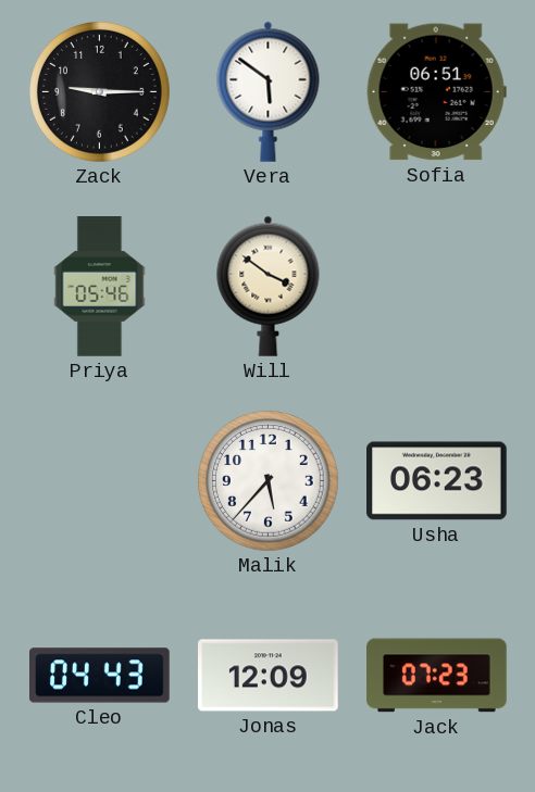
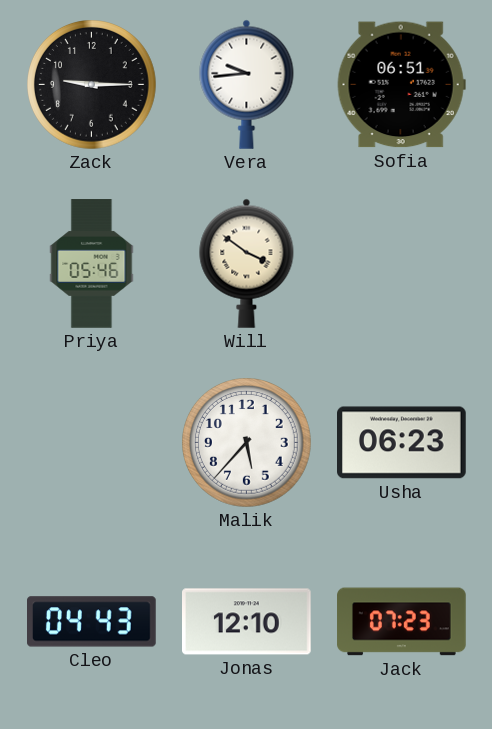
Vera: 5:51 -> 9:44 (247, 84)
Jonas: 12:09 -> 12:10 (247, 622)
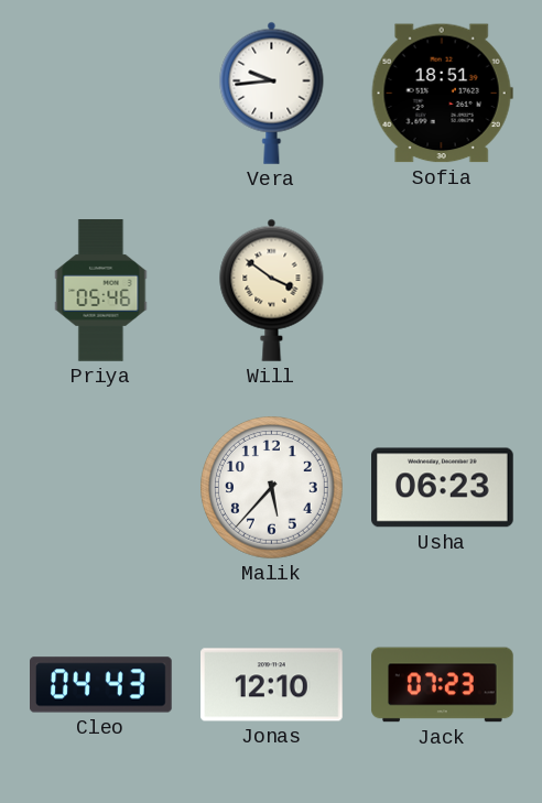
Zack: 9:15 -> none (92, 85)
Sofia: 06:51 -> 18:51 (442, 94)
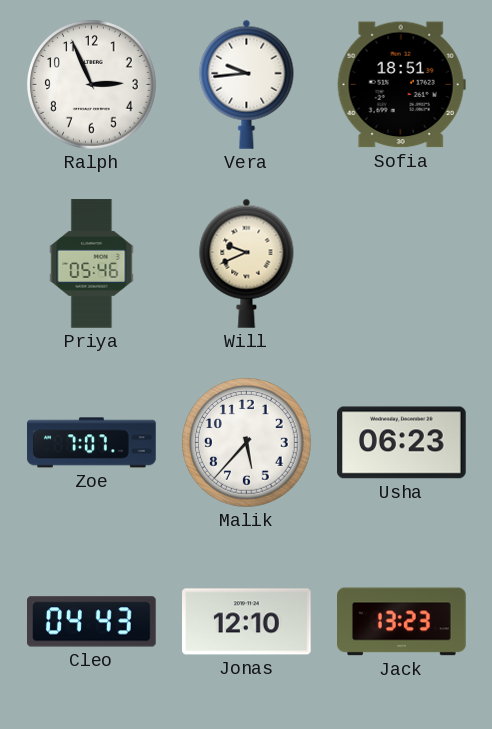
Ralph: none -> 2:56 (92, 85)
Will: 3:51 -> 9:41 (247, 263)
Zoe: none -> 7:07 (92, 443)
Jack: 07:23 -> 13:23 (402, 622)
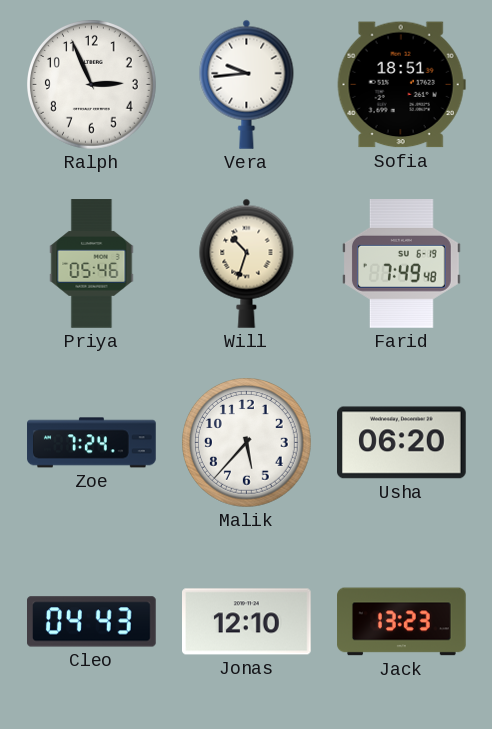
Will: 9:41 -> 10:33 (247, 263)
Farid: none -> 7:49 (401, 264)
Zoe: 7:07 -> 7:24 (92, 443)
Usha: 06:23 -> 06:20 (402, 443)
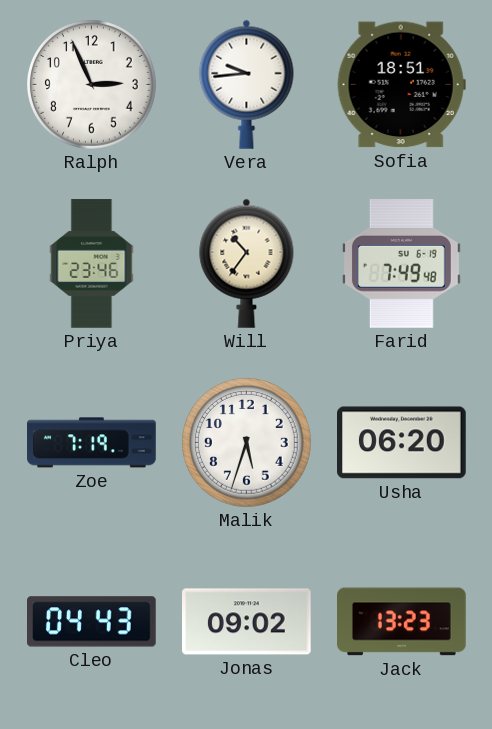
Priya: 05:46 -> 23:46 (92, 264)
Will: 10:33 -> 10:36 (247, 263)
Zoe: 7:24 -> 7:19 (92, 443)
Malik: 5:37 -> 5:33 (247, 443)
Jonas: 12:10 -> 09:02 (247, 622)
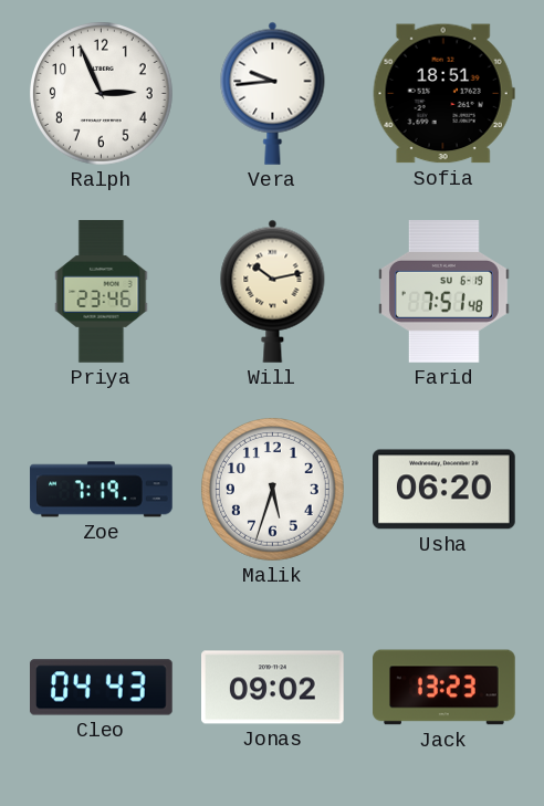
Will: 10:36 -> 10:13 (273, 291)
Farid: 7:49 -> 7:51 (443, 292)
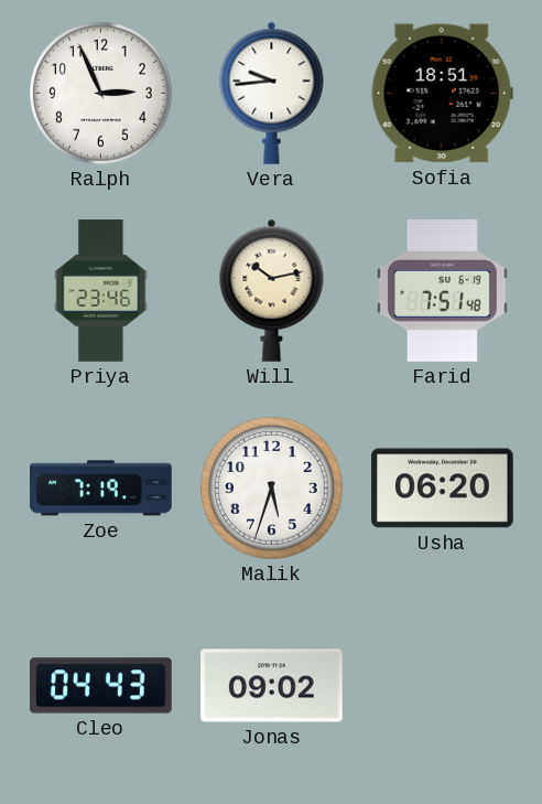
Jack: 13:23 -> none (444, 688)
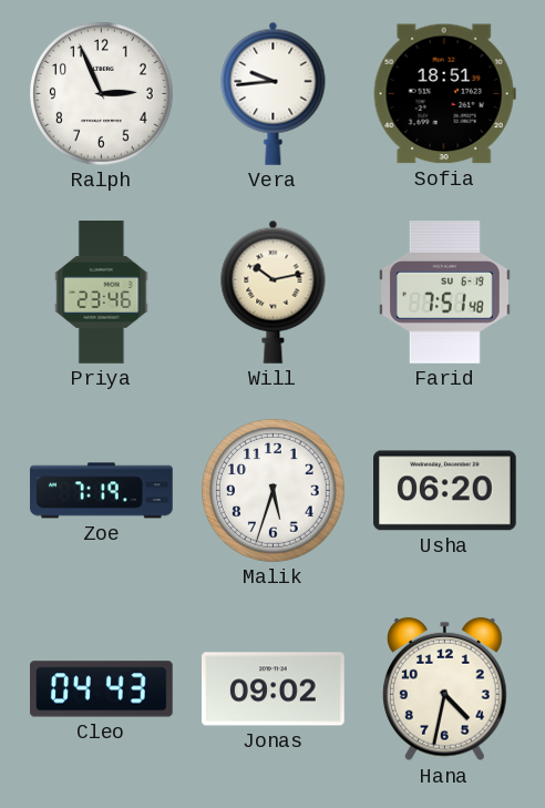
Hana: none -> 4:32 (445, 689)
